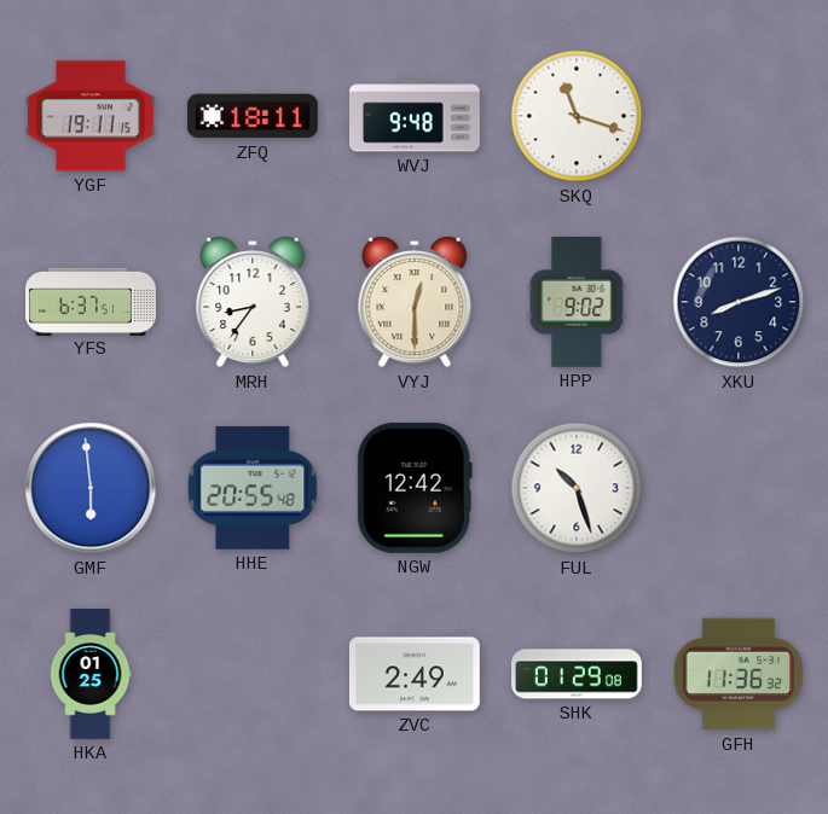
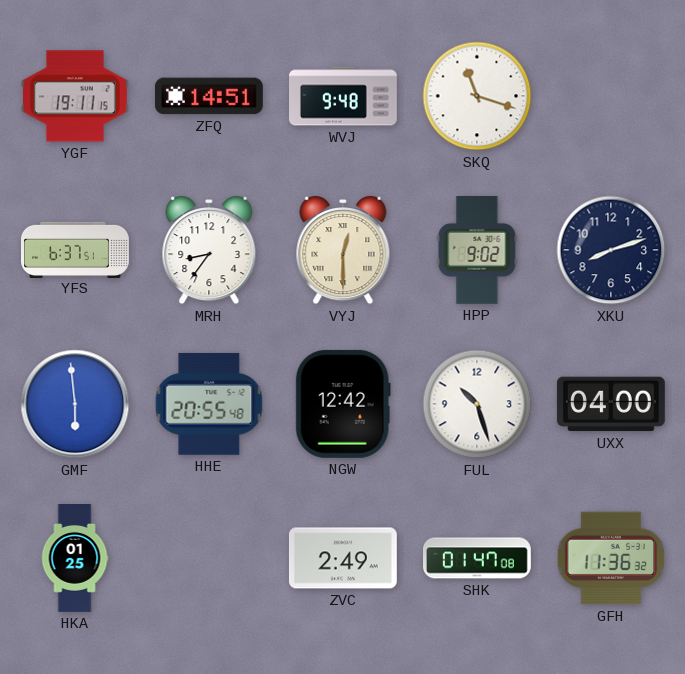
ZFQ: 18:11 -> 14:51 (209, 96)
UXX: none -> 04:00 (611, 404)
SHK: 01:29 -> 01:47 (478, 558)
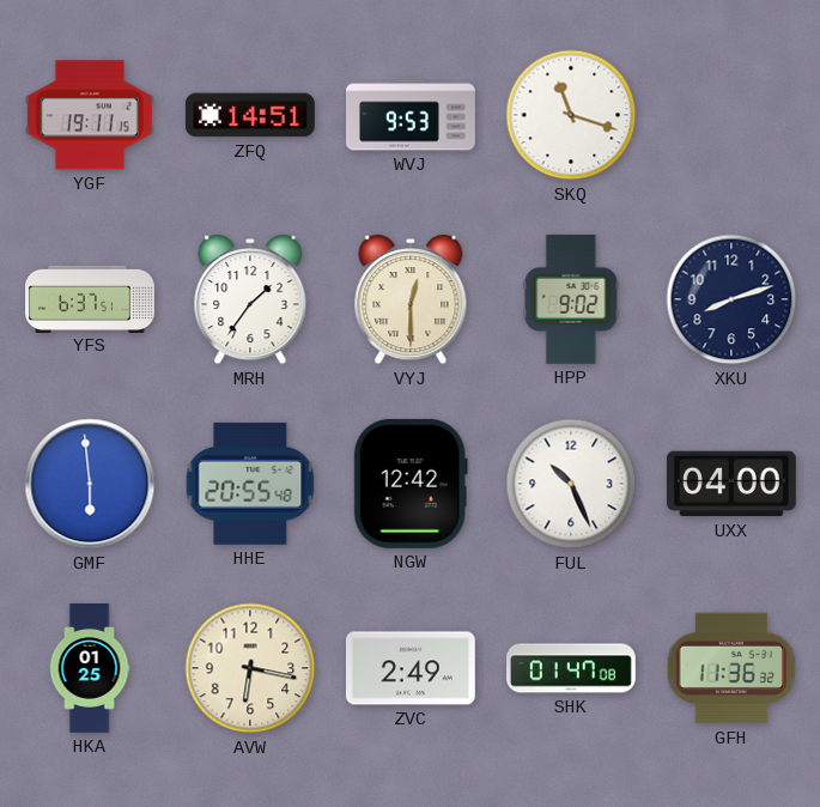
WVJ: 9:48 -> 9:53 (412, 115)
MRH: 8:36 -> 1:36 (250, 299)
FUL: 10:27 -> 10:26 (571, 484)
AVW: none -> 6:17 (250, 668)
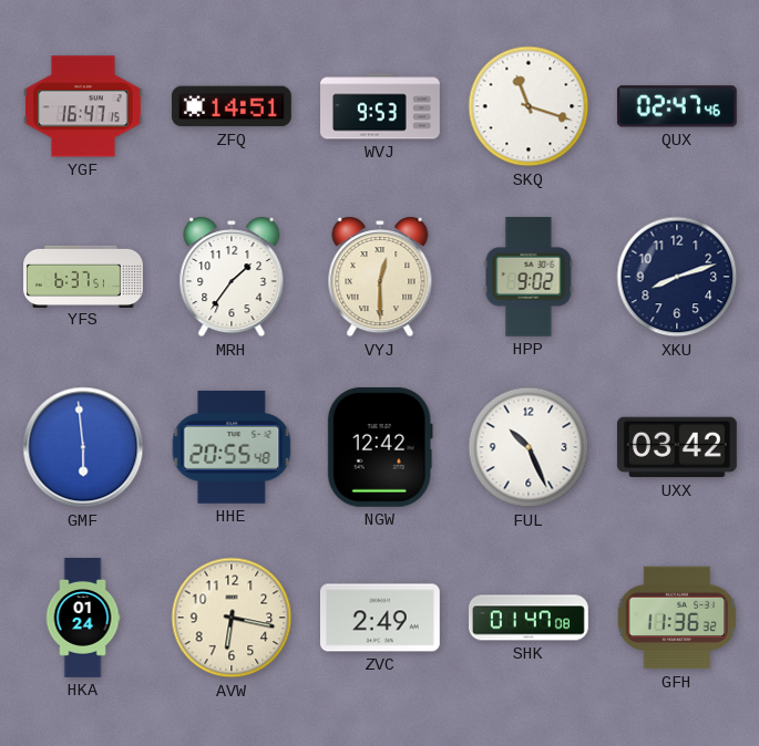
YGF: 19:11 -> 16:47 (83, 106)
QUX: none -> 02:47 (677, 106)
UXX: 04:00 -> 03:42 (677, 447)
HKA: 01:25 -> 01:24 (83, 619)
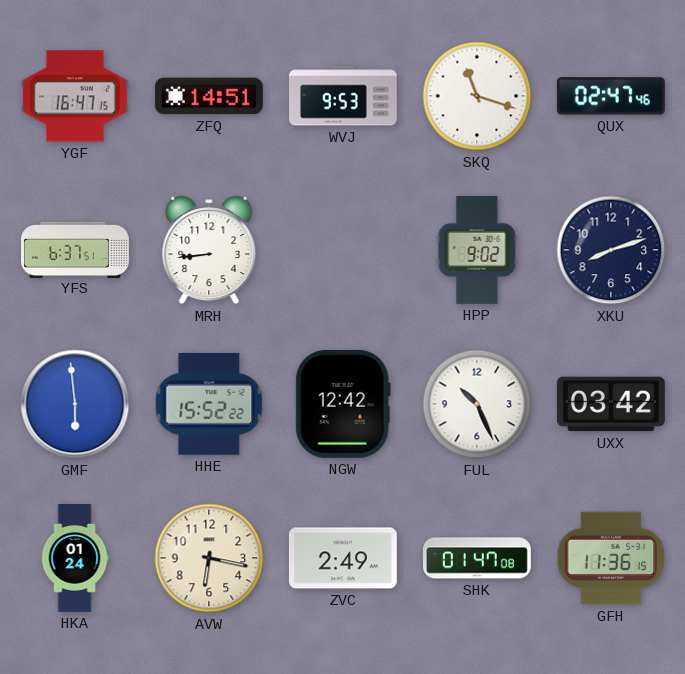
MRH: 1:36 -> 8:44 (209, 250)
VYJ: 12:30 -> none (380, 277)
HHE: 20:55 -> 15:52 (209, 404)
GFH: 11:36:32 -> 11:36:15 (611, 558)
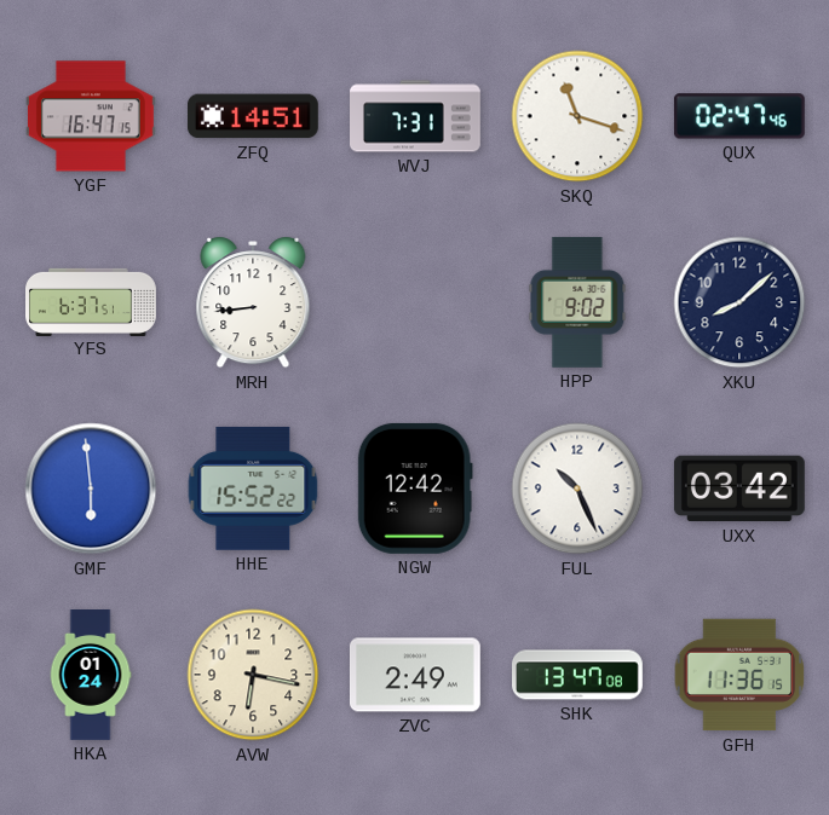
WVJ: 9:53 -> 7:31 (416, 116)
XKU: 8:12 -> 8:08 (739, 302)
SHK: 01:47 -> 13:47 (578, 675)
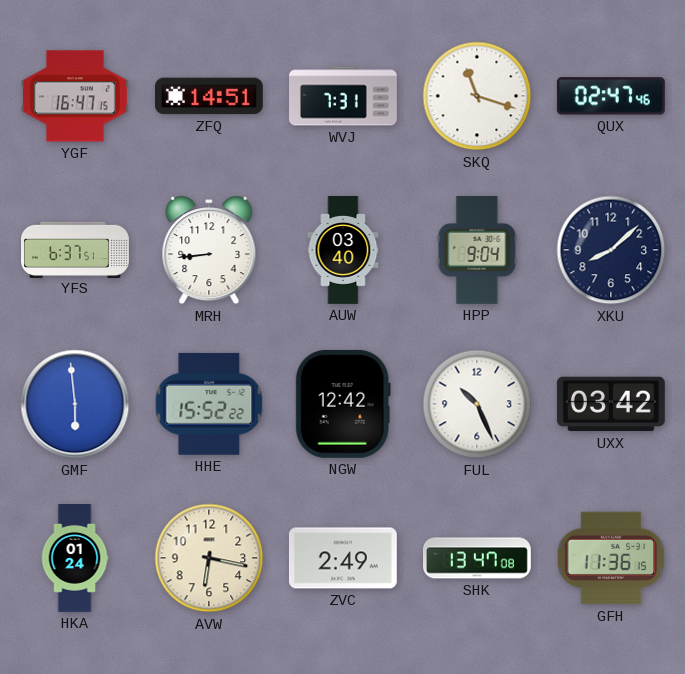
AUW: none -> 03:40 (343, 251)
HPP: 9:02 -> 9:04 (477, 250)
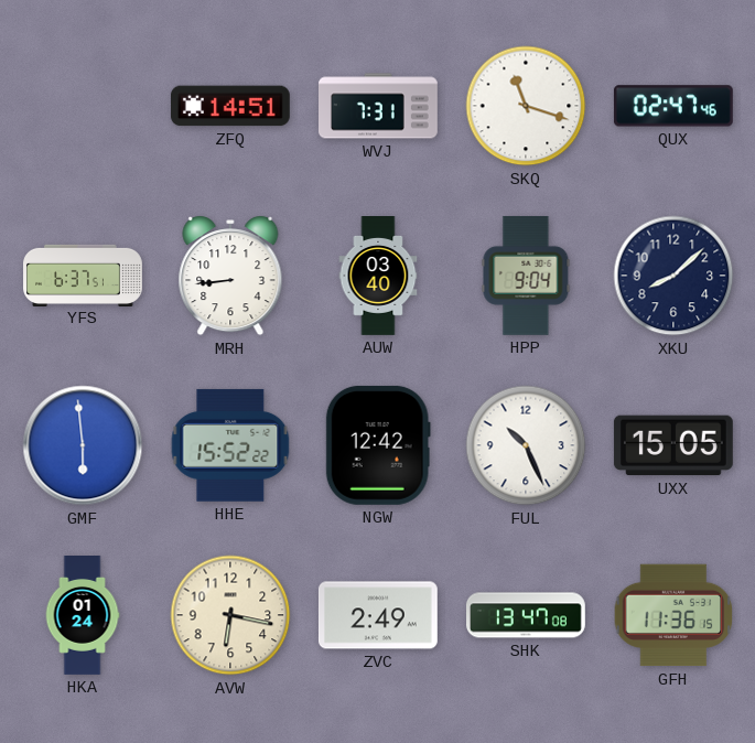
YGF: 16:47 -> none (75, 96)
UXX: 03:42 -> 15:05 (673, 445)
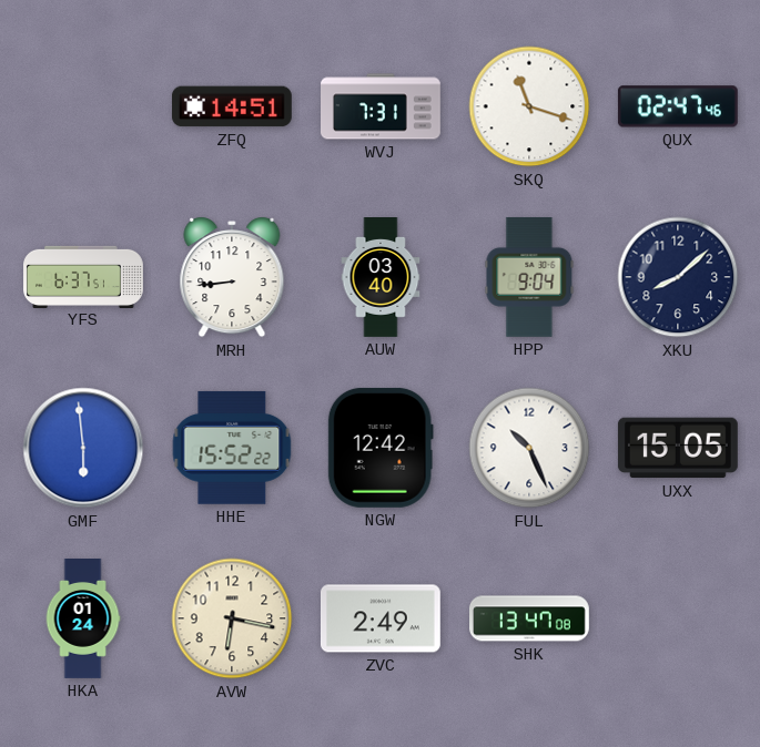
GFH: 11:36 -> none (673, 615)
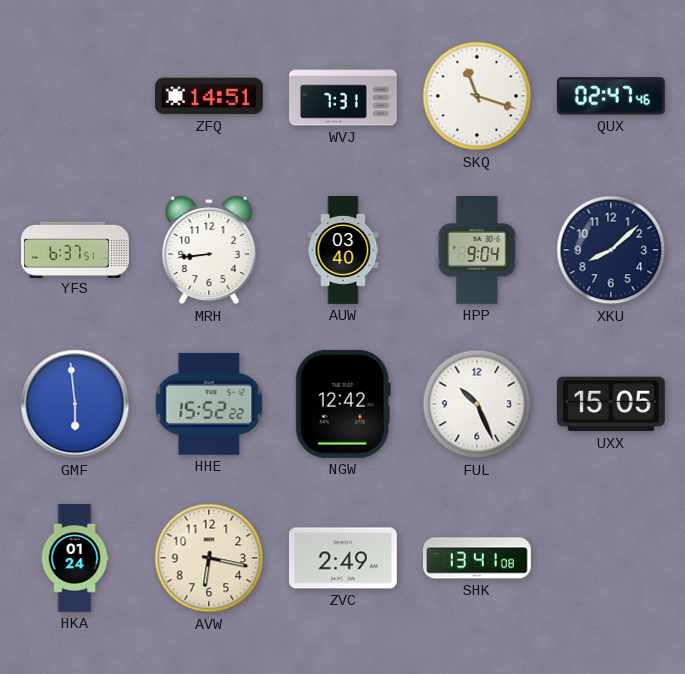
SHK: 13:47 -> 13:41 (478, 558)
